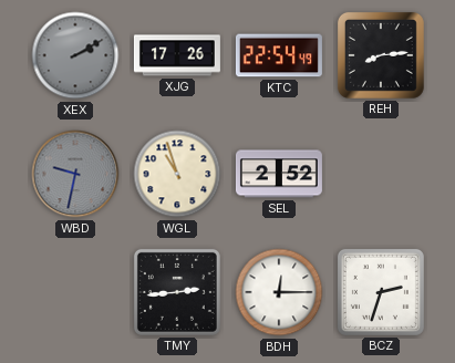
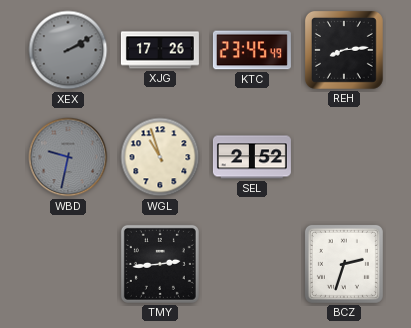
KTC: 22:54 -> 23:45 (252, 50)
BDH: 12:15 -> none (279, 292)
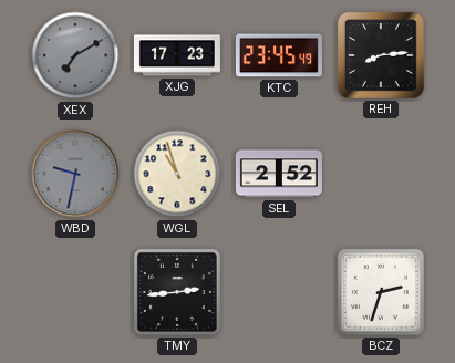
XEX: 2:10 -> 7:10 (75, 55)
XJG: 17:26 -> 17:23 (177, 55)
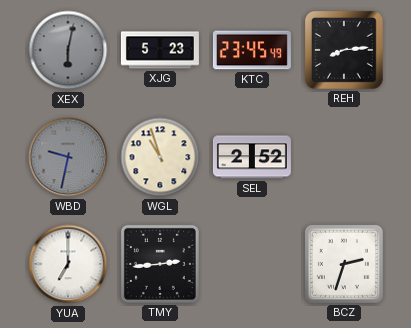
XEX: 7:10 -> 6:02 (68, 50)
XJG: 17:23 -> 5:23 (160, 50)
YUA: none -> 7:00 (68, 264)
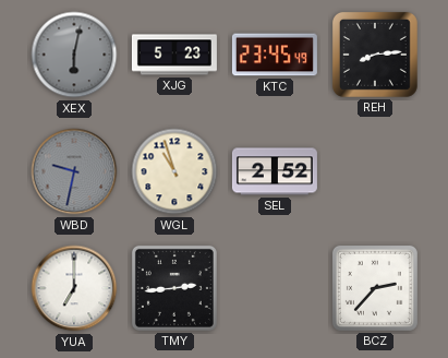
BCZ: 2:33 -> 2:37 (375, 288)
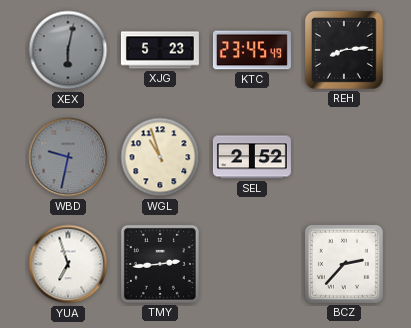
YUA: 7:00 -> 6:57 (68, 264)
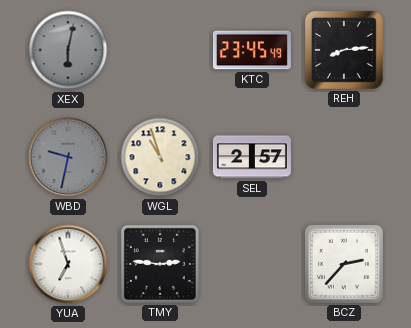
XJG: 5:23 -> none (160, 50)
SEL: 2:52 -> 2:57 (252, 157)
TMY: 2:44 -> 2:46 (160, 264)
